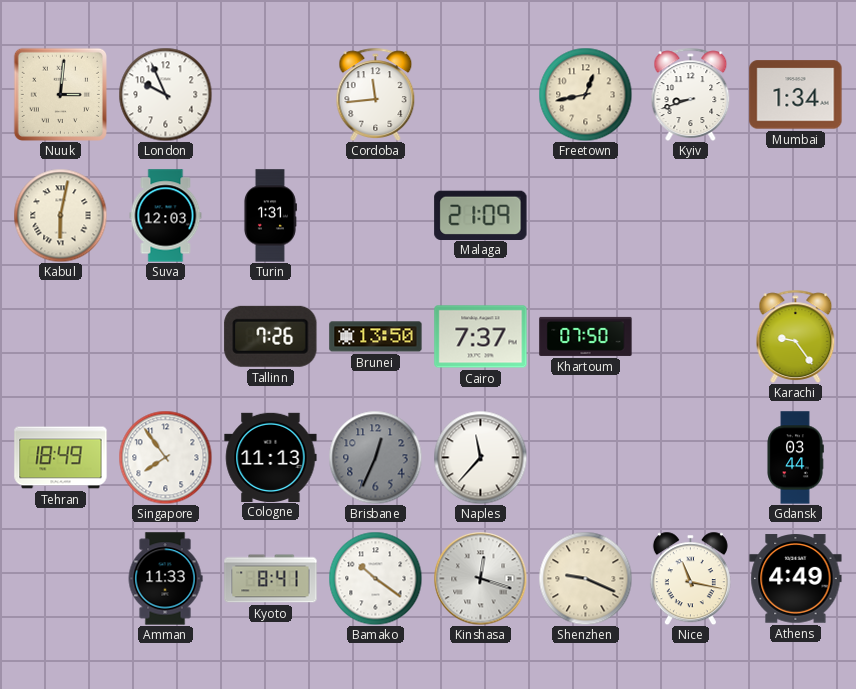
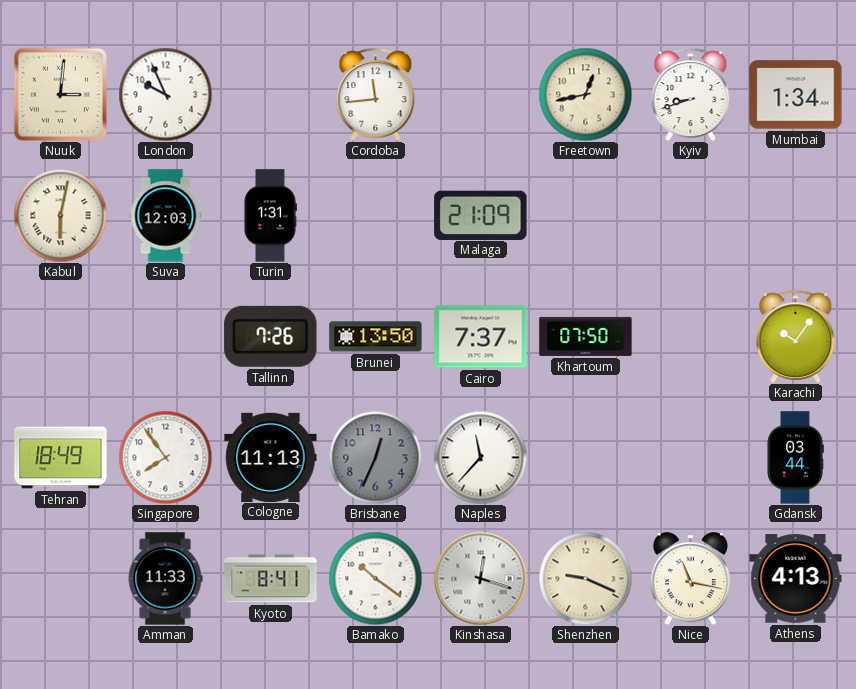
Karachi: 9:24 -> 10:06 (796, 336)
Athens: 4:49 -> 4:13 (796, 579)
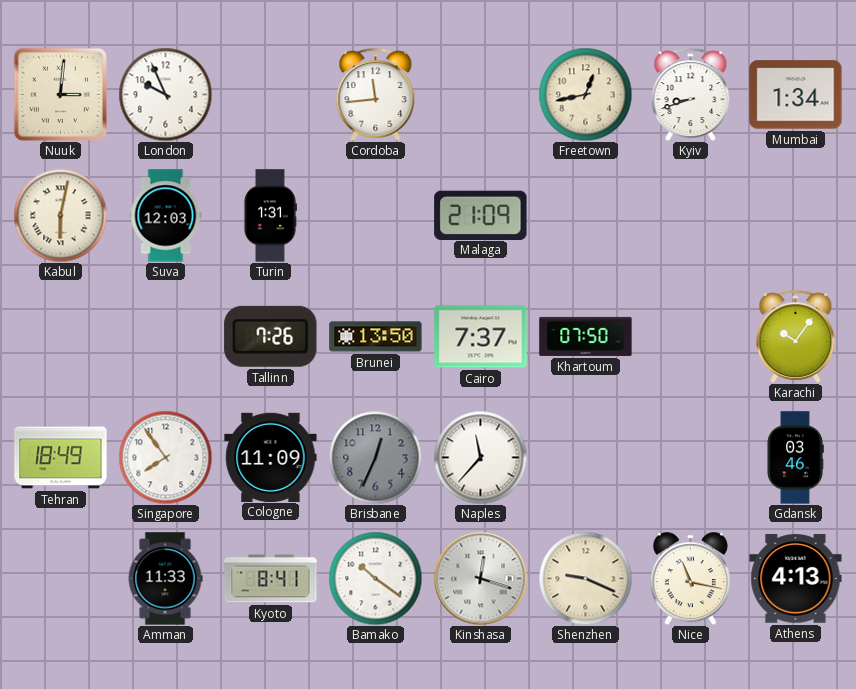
Cologne: 11:13 -> 11:09 (271, 457)
Gdansk: 03:44 -> 03:46 (795, 458)
